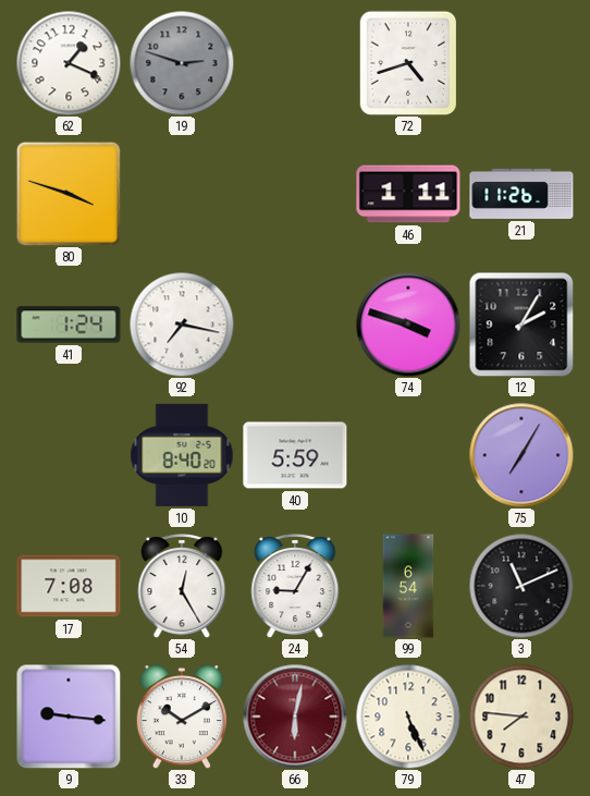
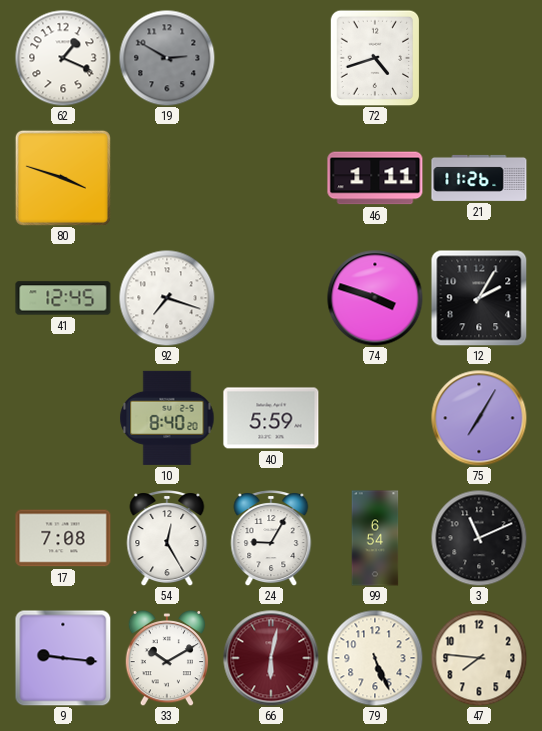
19: 2:48 -> 2:50 (167, 58)
41: 1:24 -> 12:45 (63, 298)
92: 7:17 -> 7:18 (167, 298)
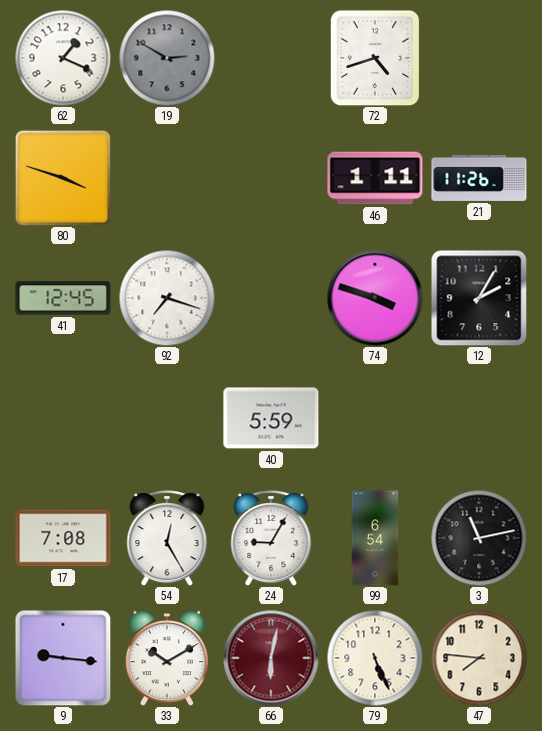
10: 8:40 -> none (167, 418)
75: 7:05 -> none (479, 418)
3: 11:11 -> 11:13 (479, 538)
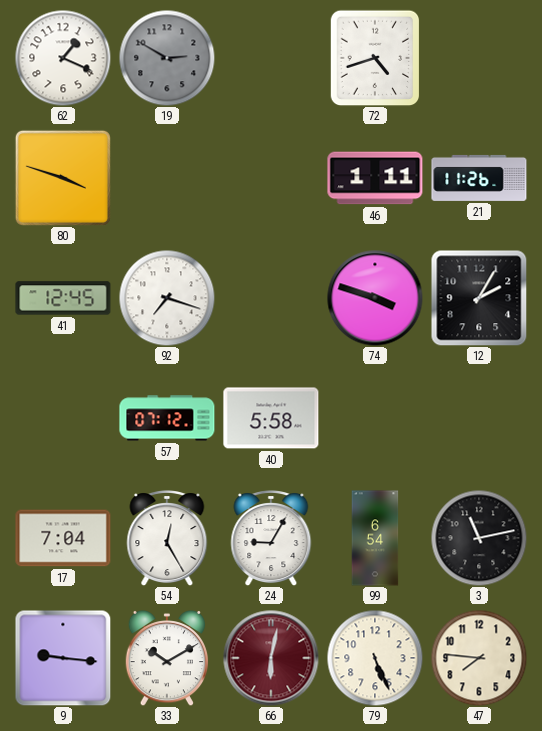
57: none -> 07:12 (167, 418)
40: 5:59 -> 5:58 (271, 418)
17: 7:08 -> 7:04 (63, 538)
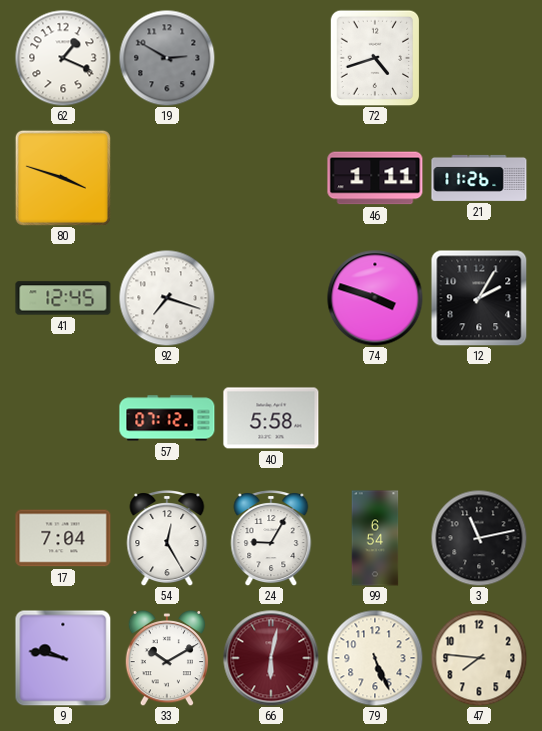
9: 9:16 -> 9:47 (63, 658)
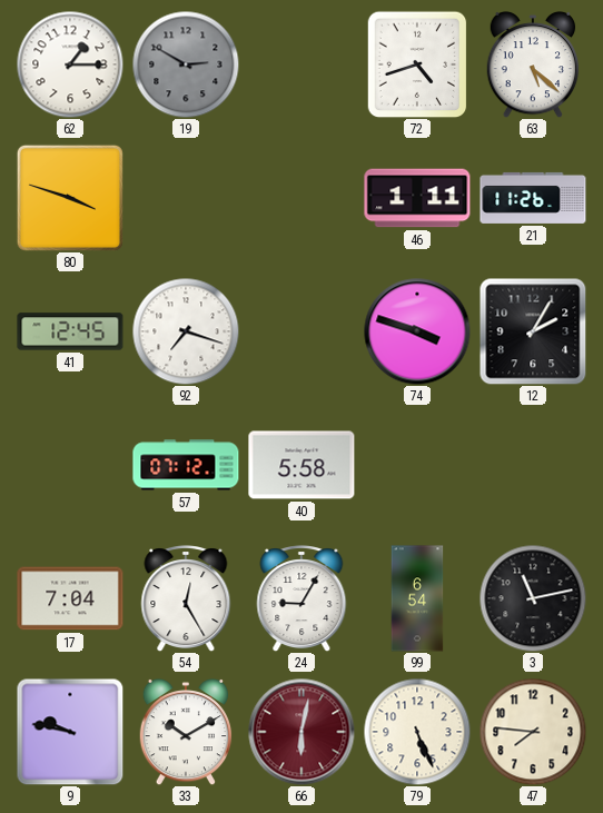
62: 1:19 -> 1:15 (70, 65)
63: none -> 5:22 (533, 65)
